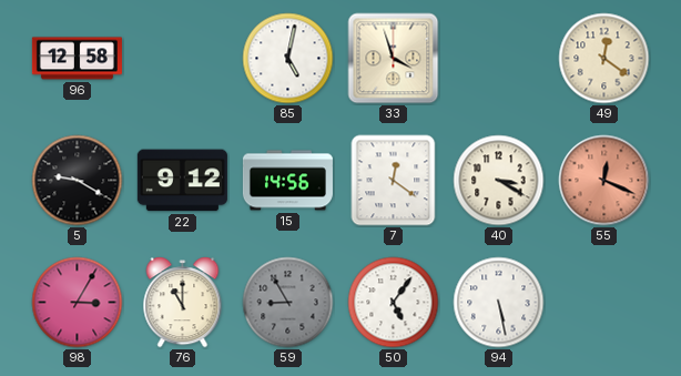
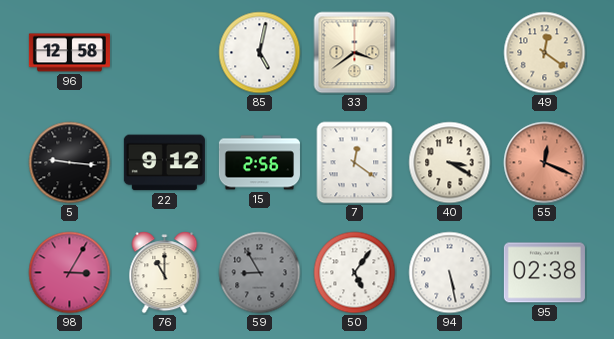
33: 3:57 -> 3:39 (355, 53)
5: 9:20 -> 9:16 (70, 163)
15: 14:56 -> 2:56 (259, 163)
95: none -> 02:38 (544, 273)
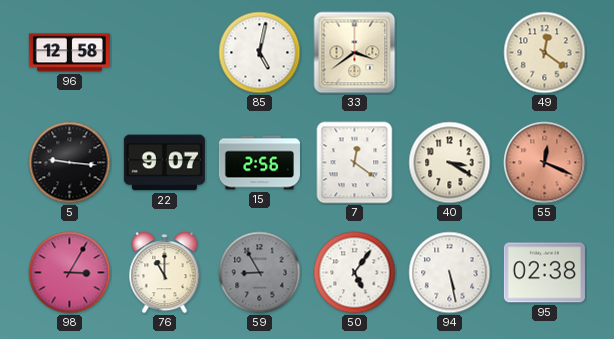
22: 9:12 -> 9:07 (164, 163)
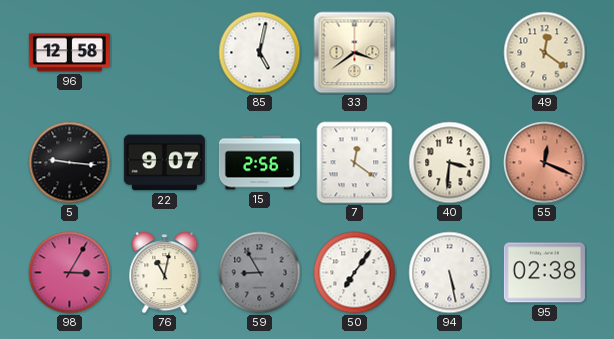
40: 3:20 -> 3:31 (450, 163)
76: 11:00 -> 11:02 (165, 273)
50: 5:06 -> 7:06 (355, 273)
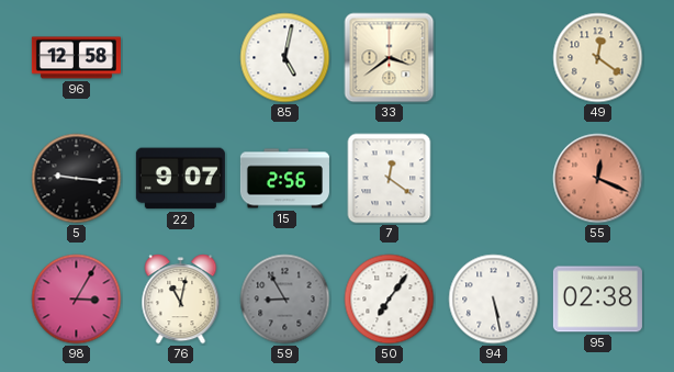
40: 3:31 -> none (450, 163)
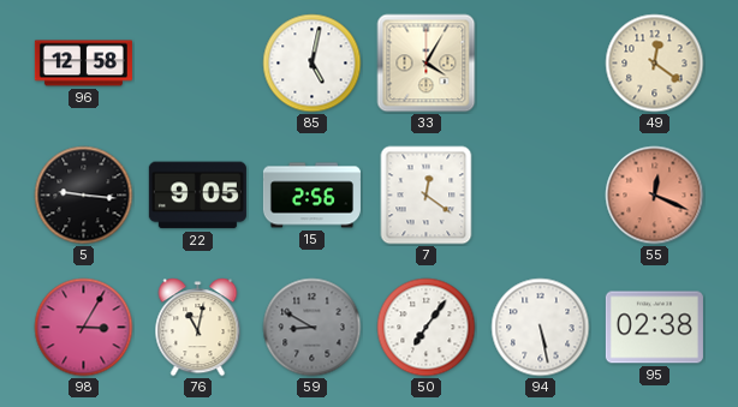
33: 3:39 -> 4:05 (427, 64)
22: 9:07 -> 9:05 (197, 196)
59: 8:55 -> 8:50 (313, 328)
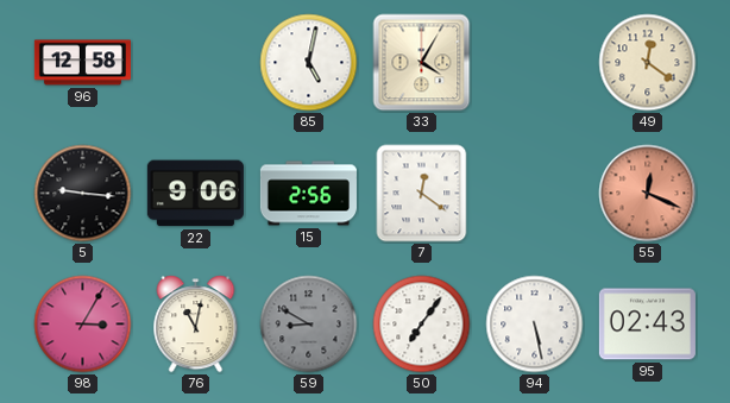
22: 9:05 -> 9:06 (195, 194)
95: 02:38 -> 02:43 (647, 325)
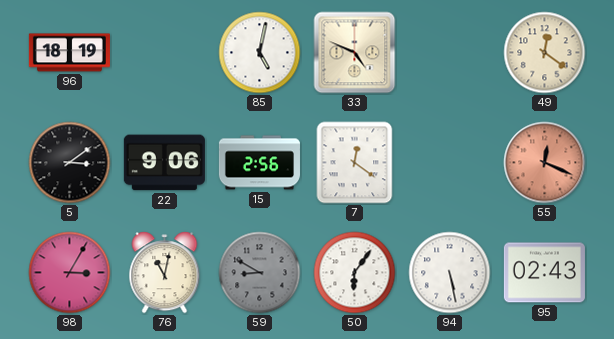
96: 12:58 -> 18:19 (69, 53)
33: 4:05 -> 4:49 (355, 53)
5: 9:16 -> 3:09 (70, 163)
50: 7:06 -> 6:06 (355, 273)
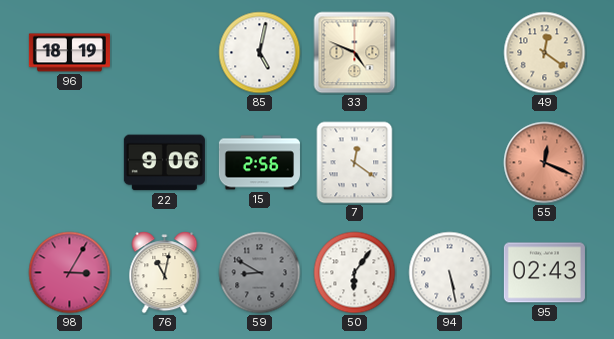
5: 3:09 -> none (70, 163)
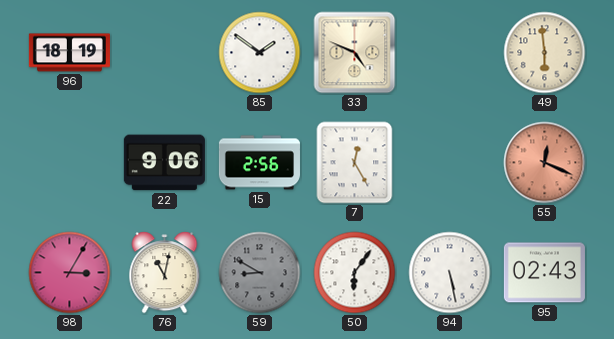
85: 5:02 -> 1:51 (260, 53)
49: 12:21 -> 5:59 (545, 53)
7: 12:21 -> 12:25 (355, 163)
